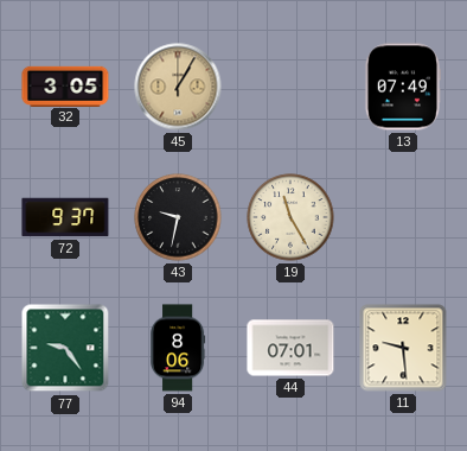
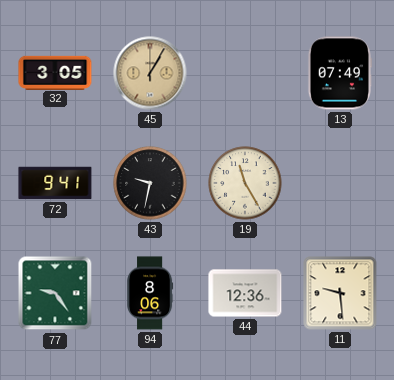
72: 9:37 -> 9:41 (55, 183)
44: 07:01 -> 12:36 (245, 293)
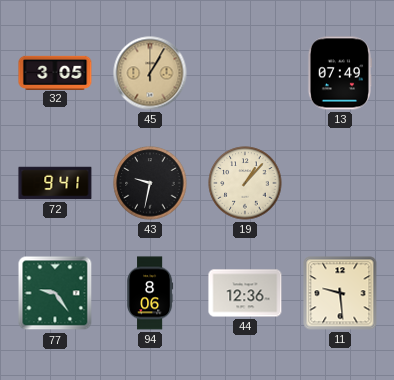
19: 11:25 -> 1:07 (245, 183)
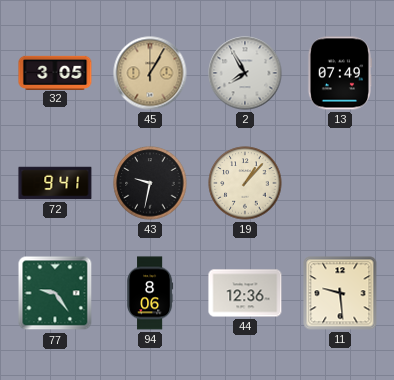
2: none -> 7:55 (245, 73)
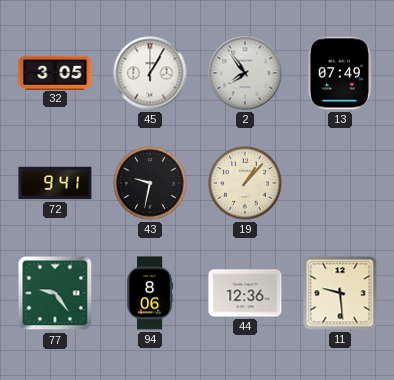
45 dial: champagne -> white (150, 73)
2: 7:55 -> 7:54 (245, 73)
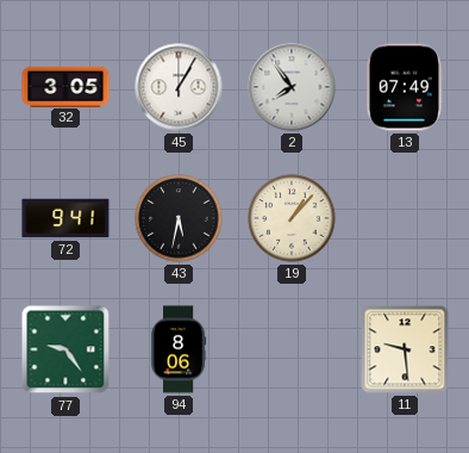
43: 9:32 -> 5:32 (179, 218)
44: 12:36 -> none (245, 293)
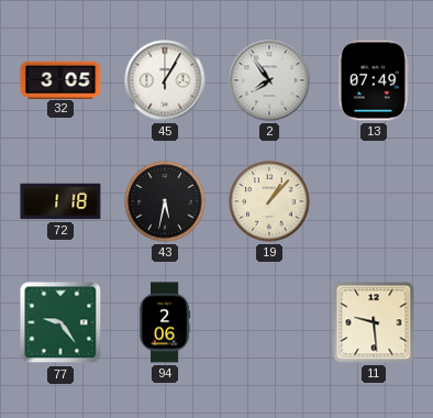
72: 9:41 -> 1:18 (60, 201)
94: 8:06 -> 2:06 (166, 322)
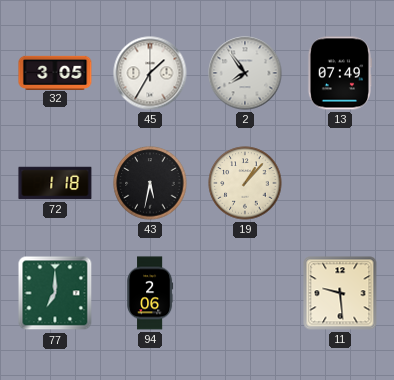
45: 1:05 -> 1:35 (150, 73)
77: 9:24 -> 7:00 (55, 293)
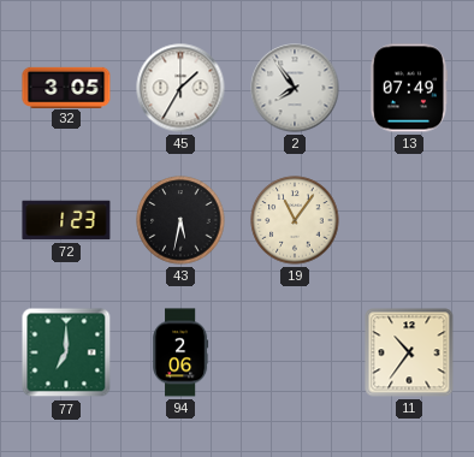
72: 1:18 -> 1:23 (66, 220)
19: 1:07 -> 11:06 (295, 220)
11: 9:29 -> 10:36 (409, 352)
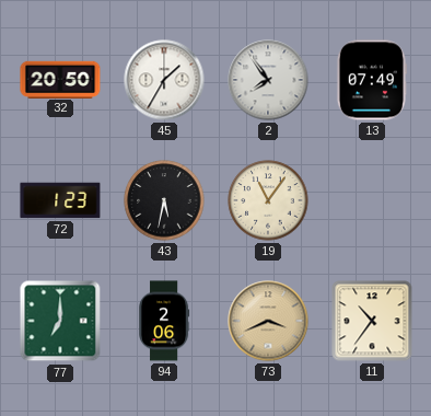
32: 3:05 -> 20:50 (60, 79)
73: none -> 3:41 (268, 321)
